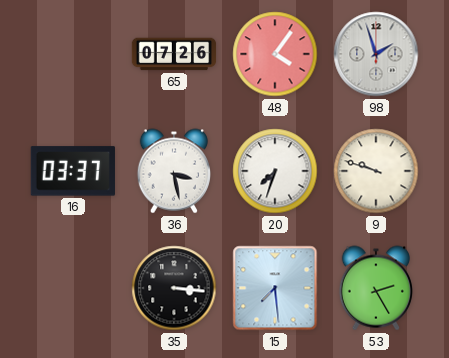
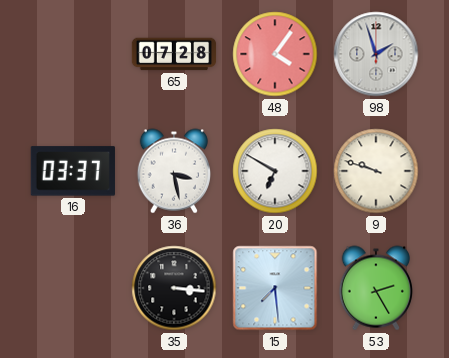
65: 07:26 -> 07:28 (174, 54)
20: 7:33 -> 6:50 (275, 171)
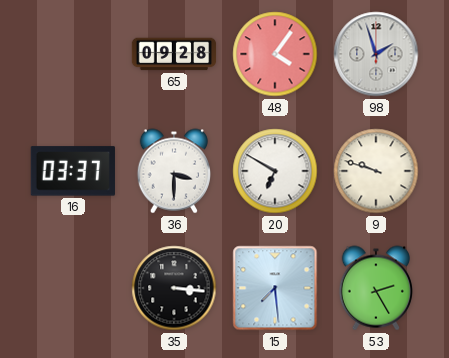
65: 07:28 -> 09:28 (174, 54)
36: 3:28 -> 3:30 (173, 171)
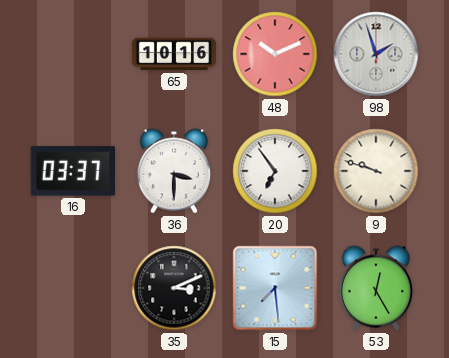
65: 09:28 -> 10:16 (174, 54)
48: 4:06 -> 10:11 (275, 54)
20: 6:50 -> 6:54 (275, 171)
35: 3:16 -> 3:11 (174, 288)
53: 2:25 -> 12:25 (375, 288)
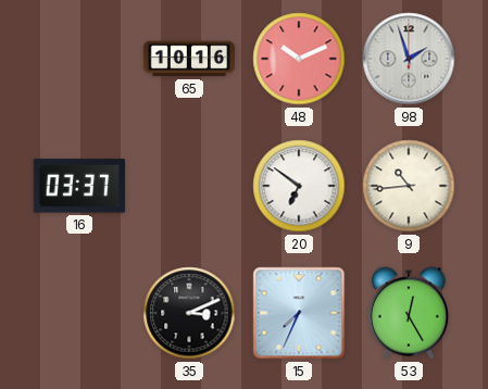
36: 3:30 -> none (173, 171)
20: 6:54 -> 6:51 (299, 186)
9: 9:48 -> 10:44 (409, 186)
15: 7:29 -> 7:34 (299, 313)
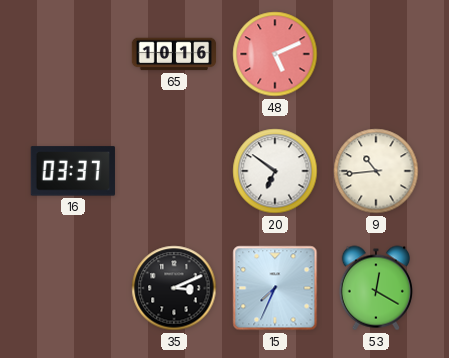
48: 10:11 -> 5:11 (275, 54)
98: 1:57 -> none (409, 59)
53: 12:25 -> 12:20 (375, 288)
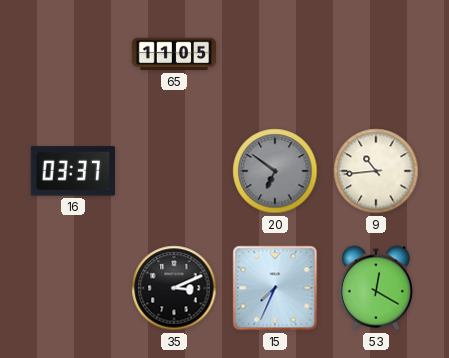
65: 10:16 -> 11:05 (174, 54)
48: 5:11 -> none (275, 54)
20 dial: white -> grey (275, 171)
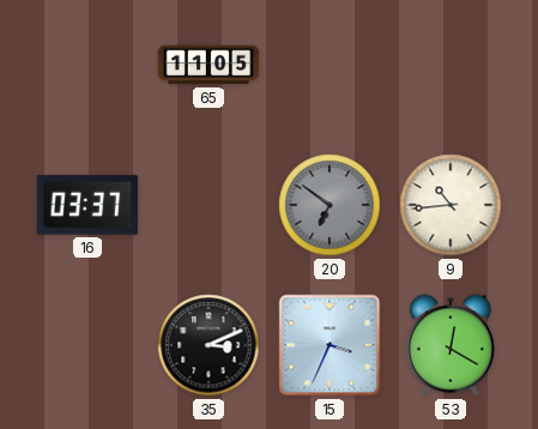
15: 7:34 -> 3:34 (330, 345)
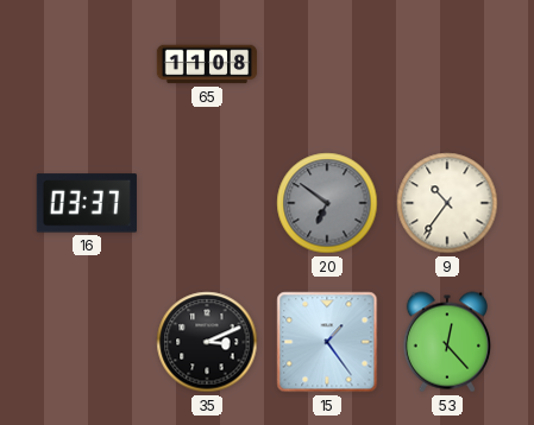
65: 11:05 -> 11:08 (207, 64)
9: 10:44 -> 10:36 (447, 203)
15: 3:34 -> 1:24 (327, 342)
53: 12:20 -> 12:23 (446, 342)
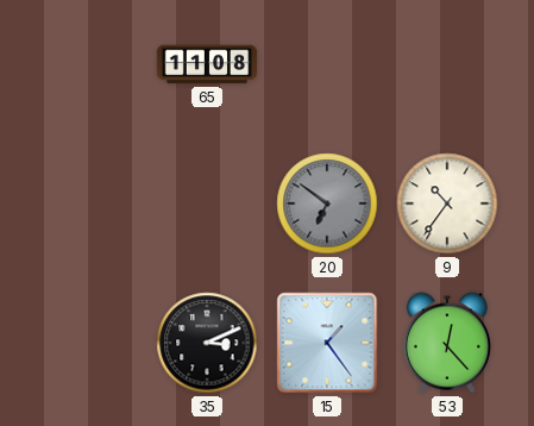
16: 03:37 -> none (87, 203)
